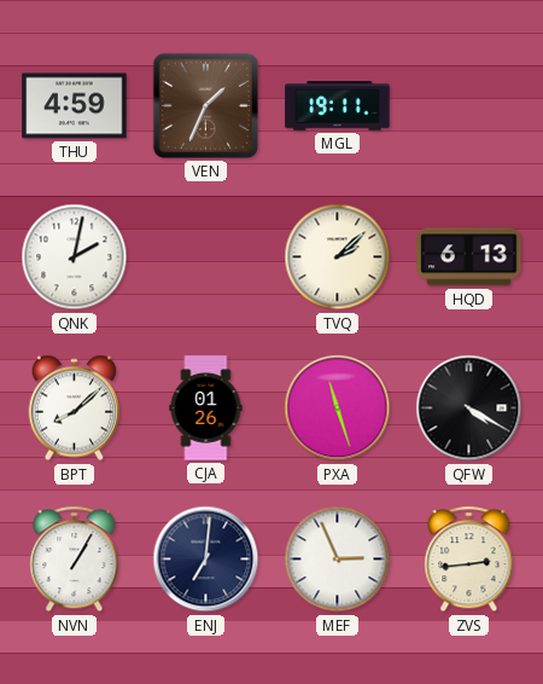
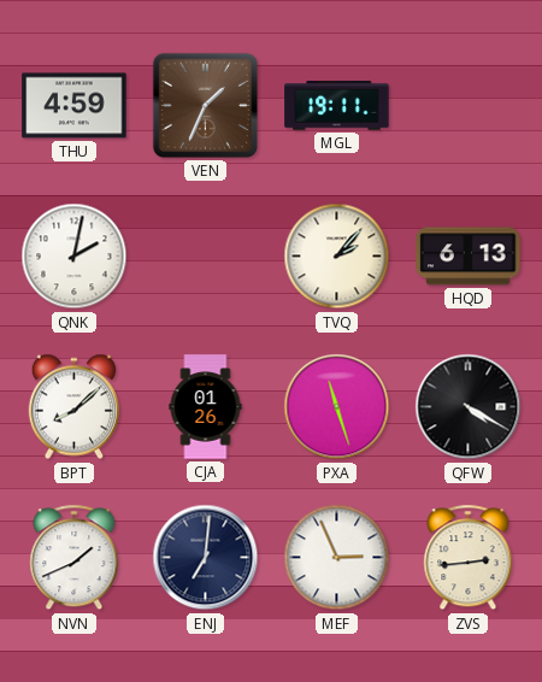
TVQ: 2:08 -> 2:07 (337, 257)
NVN: 1:05 -> 1:41 (75, 558)
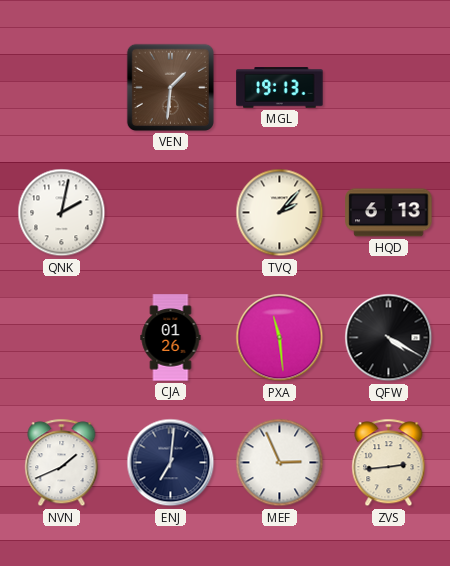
THU: 4:59 -> none (75, 106)
VEN: 1:34 -> 1:31 (170, 87)
MGL: 19:11 -> 19:13 (280, 88)
BPT: 8:08 -> none (73, 407)
PXA: 11:27 -> 11:29 (280, 338)
